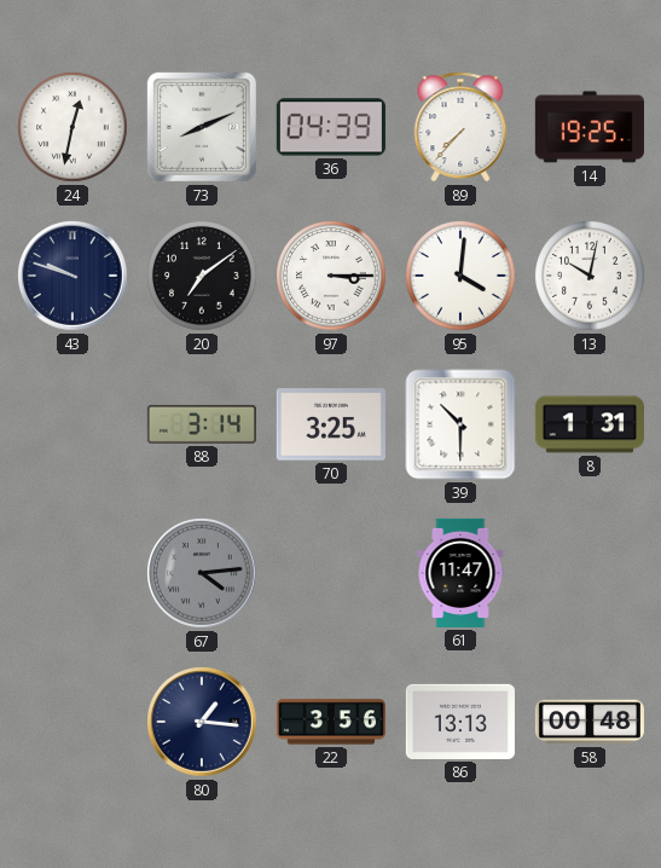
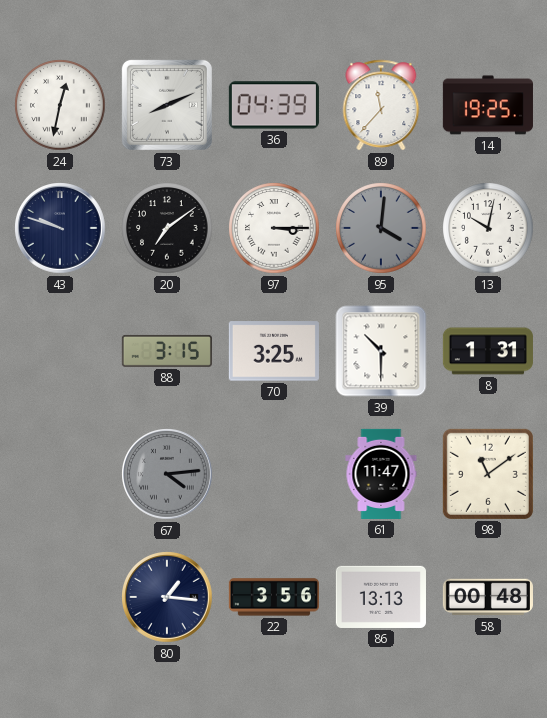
89: 7:37 -> 11:37 (381, 105)
95 dial: white -> grey (381, 228)
88: 3:14 -> 3:15 (167, 351)
98: none -> 11:09 (488, 474)
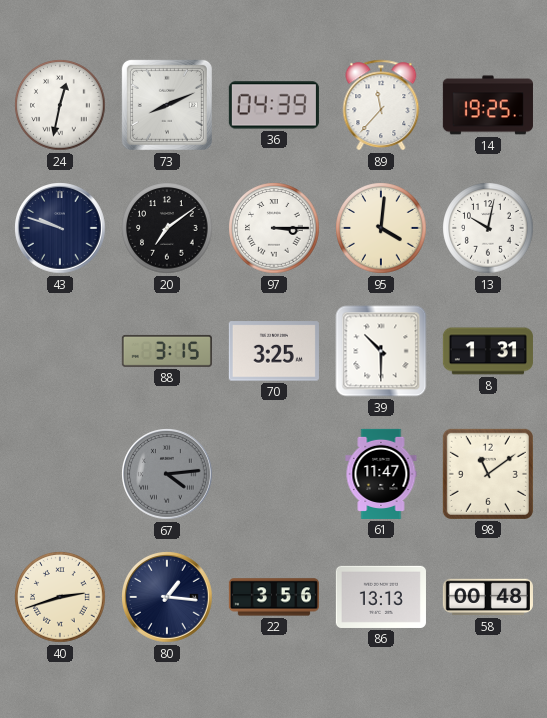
95 dial: grey -> cream (381, 228)
40: none -> 2:42 (60, 597)
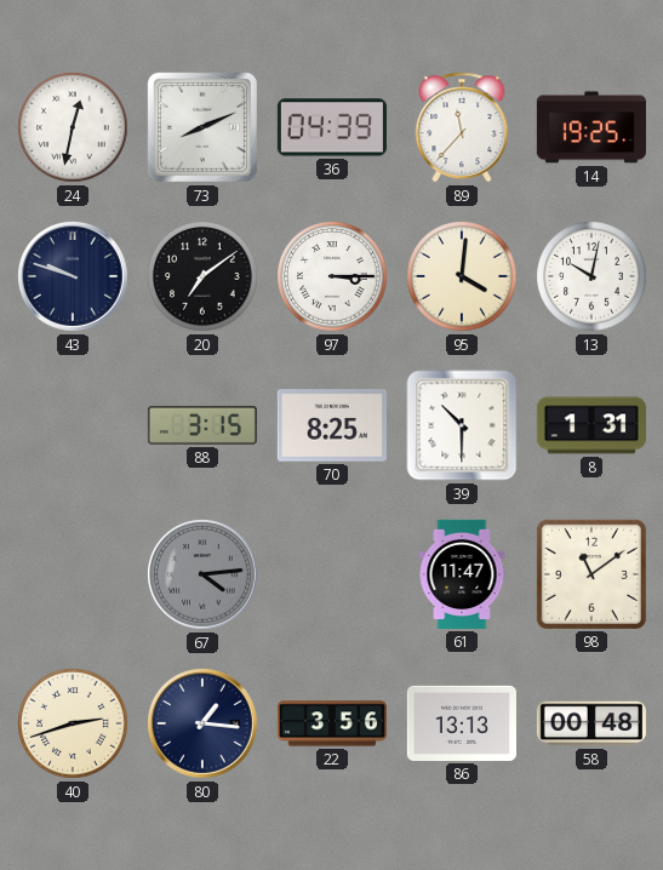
70: 3:25 -> 8:25 (332, 425)
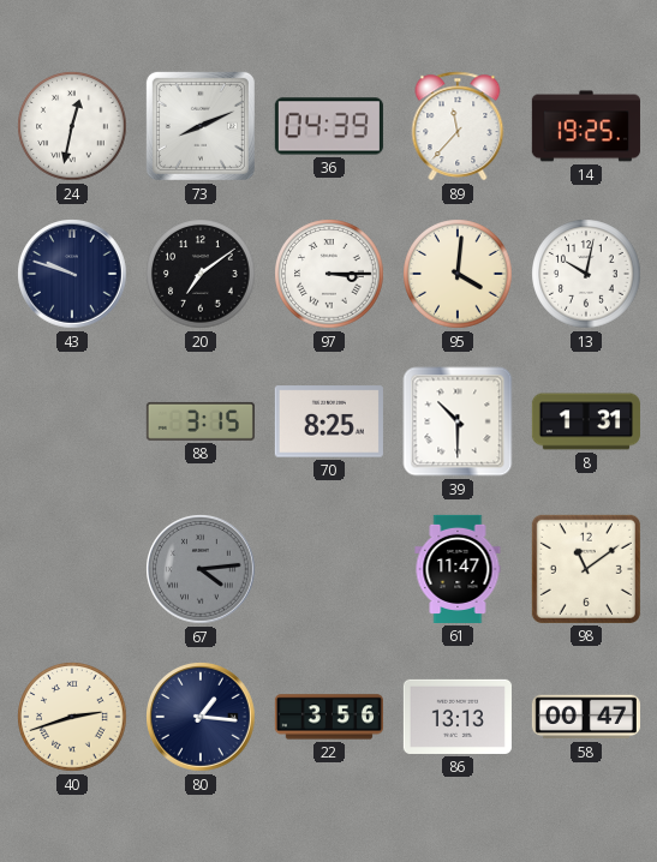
58: 00:48 -> 00:47 (586, 717)
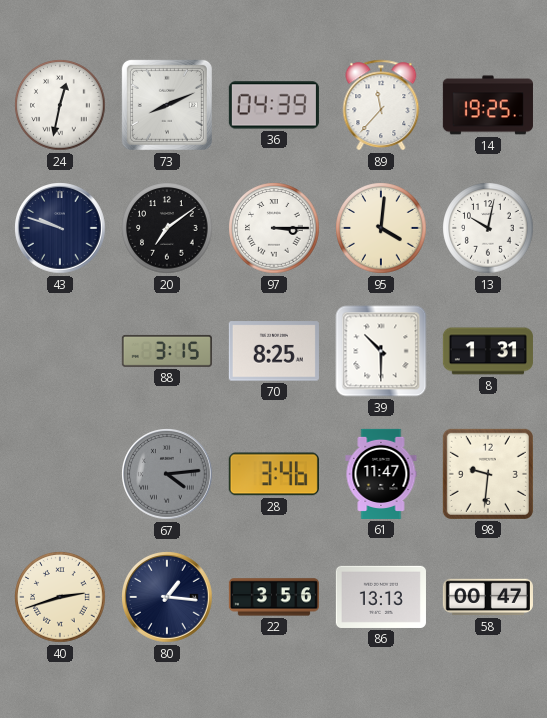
28: none -> 3:46 (274, 474)
98: 11:09 -> 9:31 (488, 474)
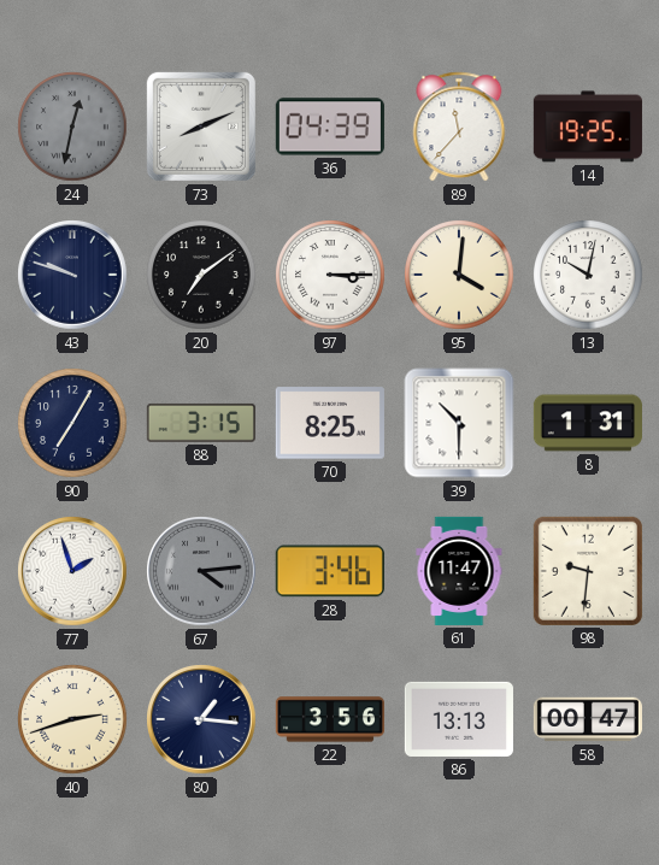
24 dial: white -> grey (72, 126)
90: none -> 7:05 (72, 423)
77: none -> 1:57 (72, 571)
